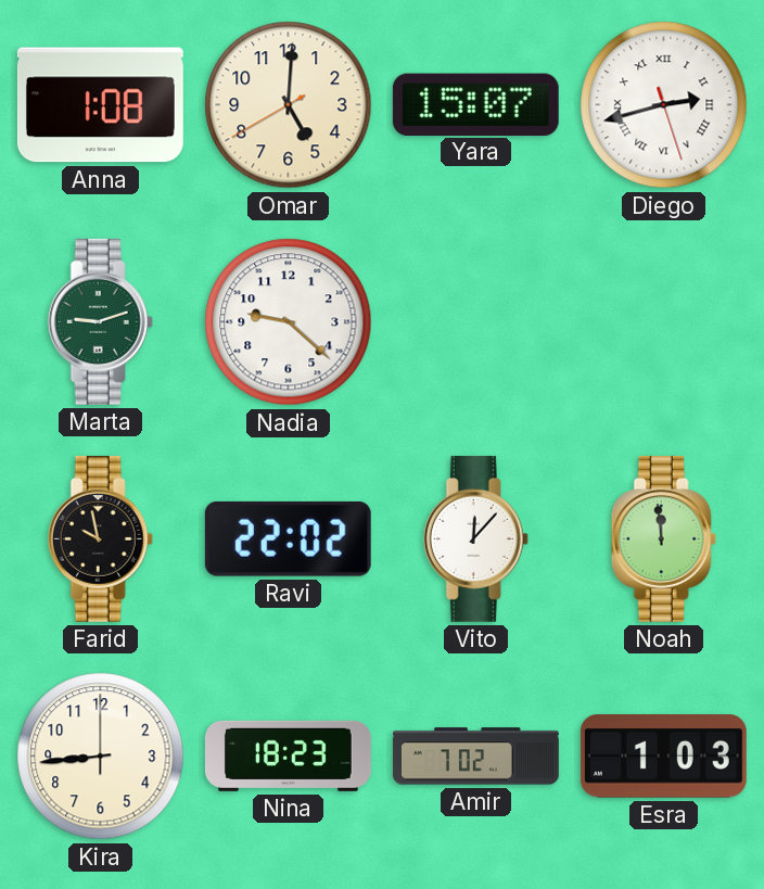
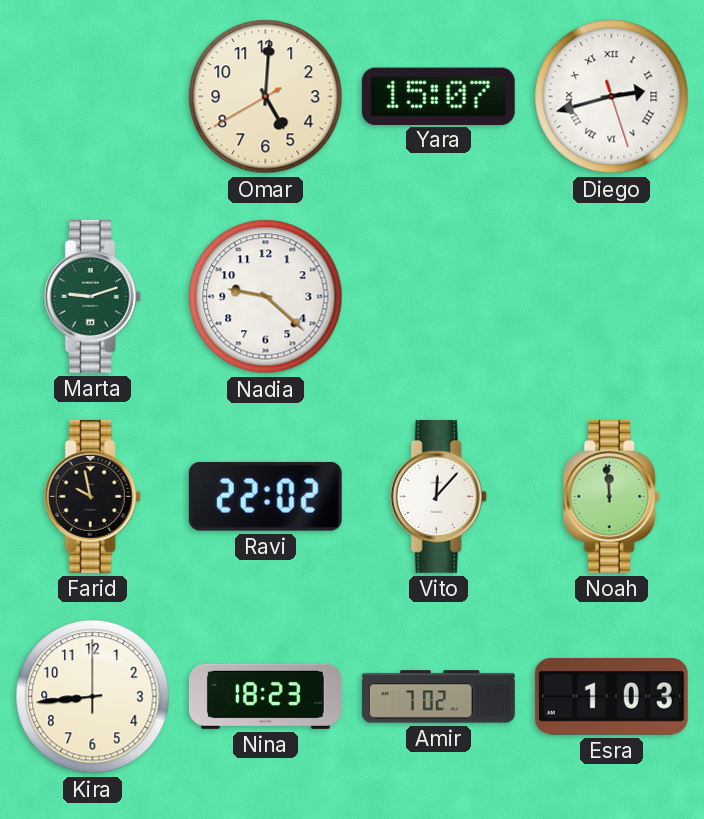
Anna: 1:08 -> none (100, 105)
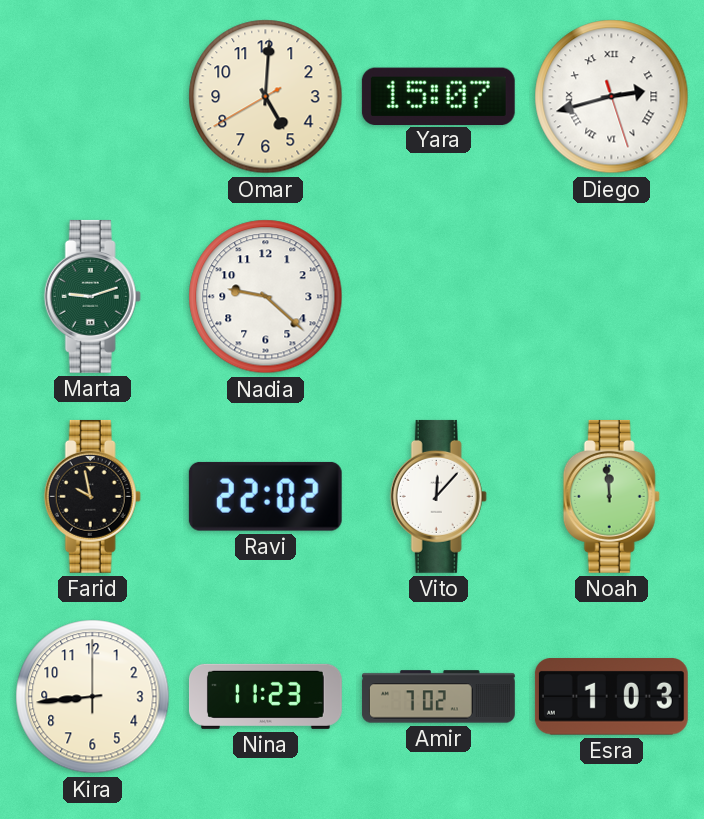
Nina: 18:23 -> 11:23 (265, 696)
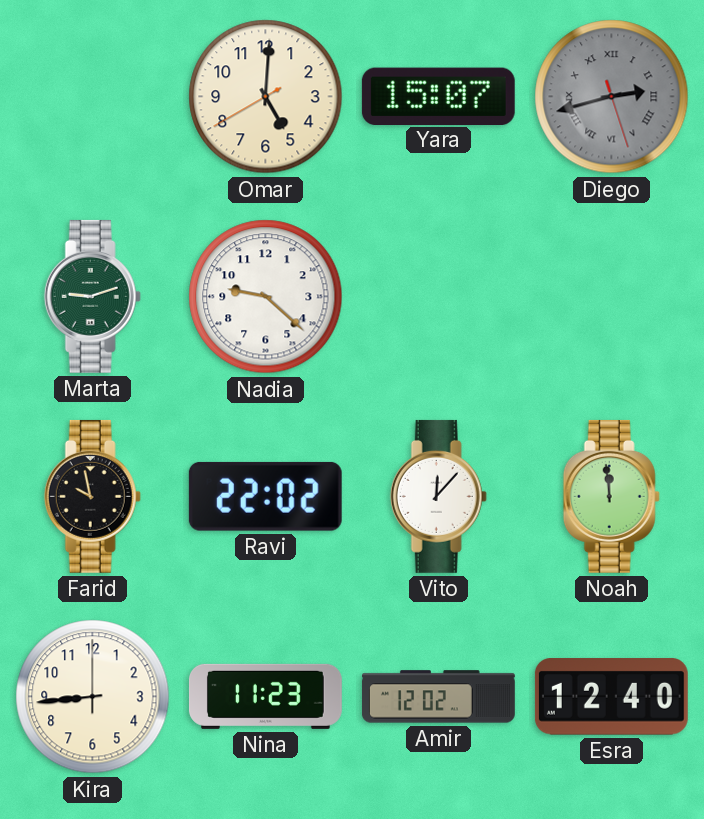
Diego dial: white -> grey (612, 97)
Amir: 7:02 -> 12:02 (438, 697)
Esra: 1:03 -> 12:40 (611, 697)
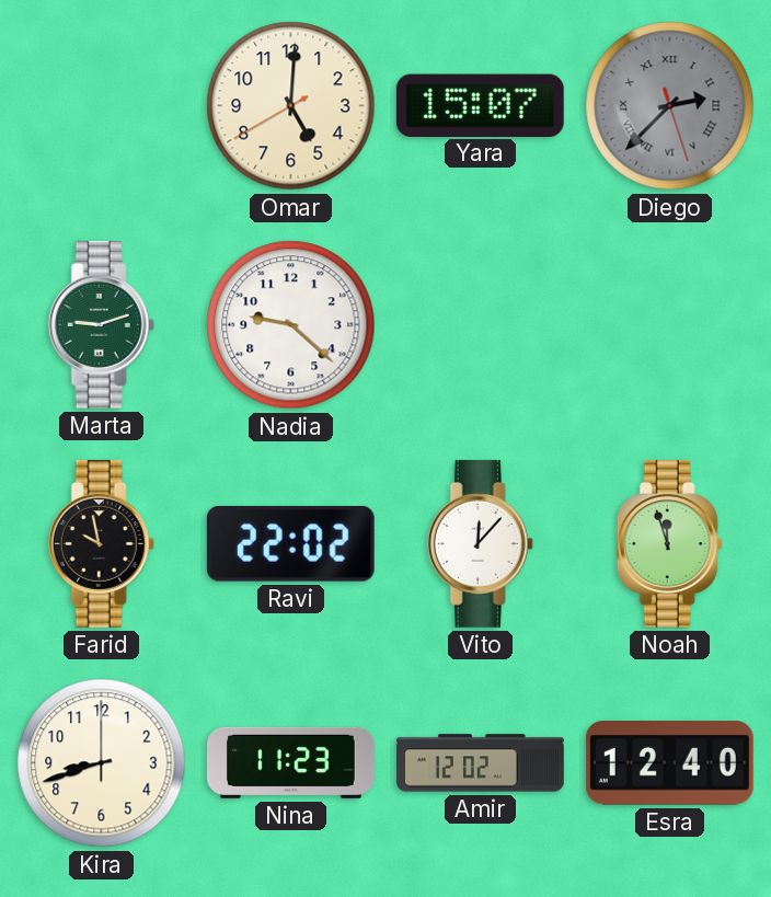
Diego: 2:42 -> 2:37 (670, 106)
Noah: 11:59 -> 11:57 (669, 543)
Kira: 8:44 -> 8:42 (102, 763)
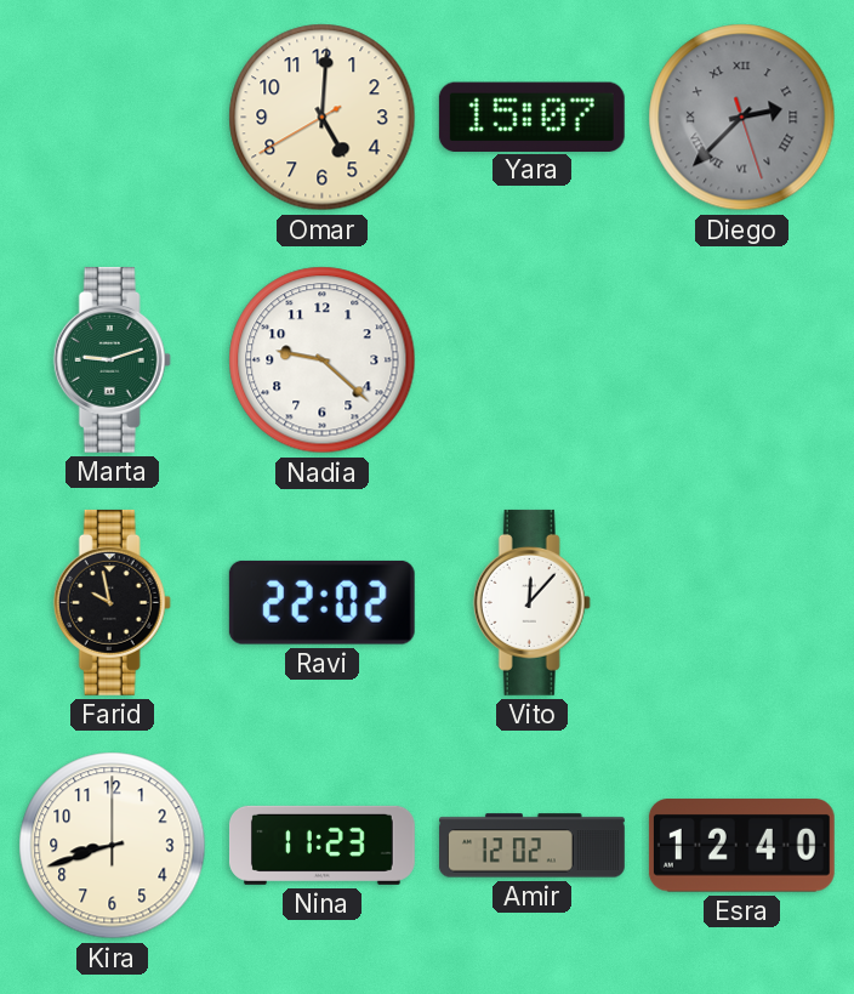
Noah: 11:57 -> none (669, 543)
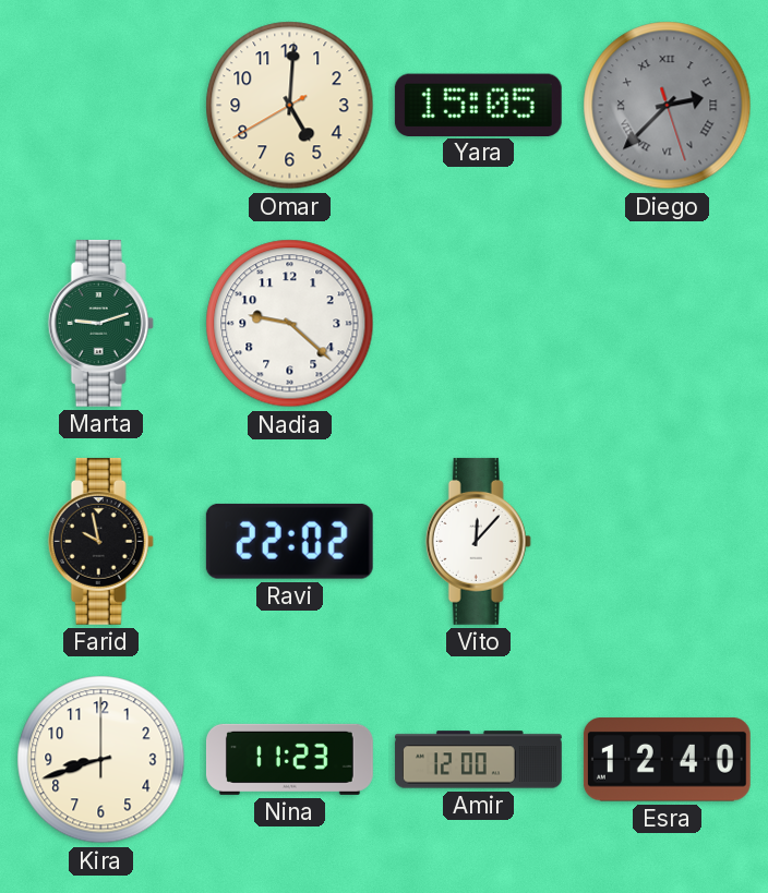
Yara: 15:07 -> 15:05 (478, 105)
Amir: 12:02 -> 12:00 (478, 760)
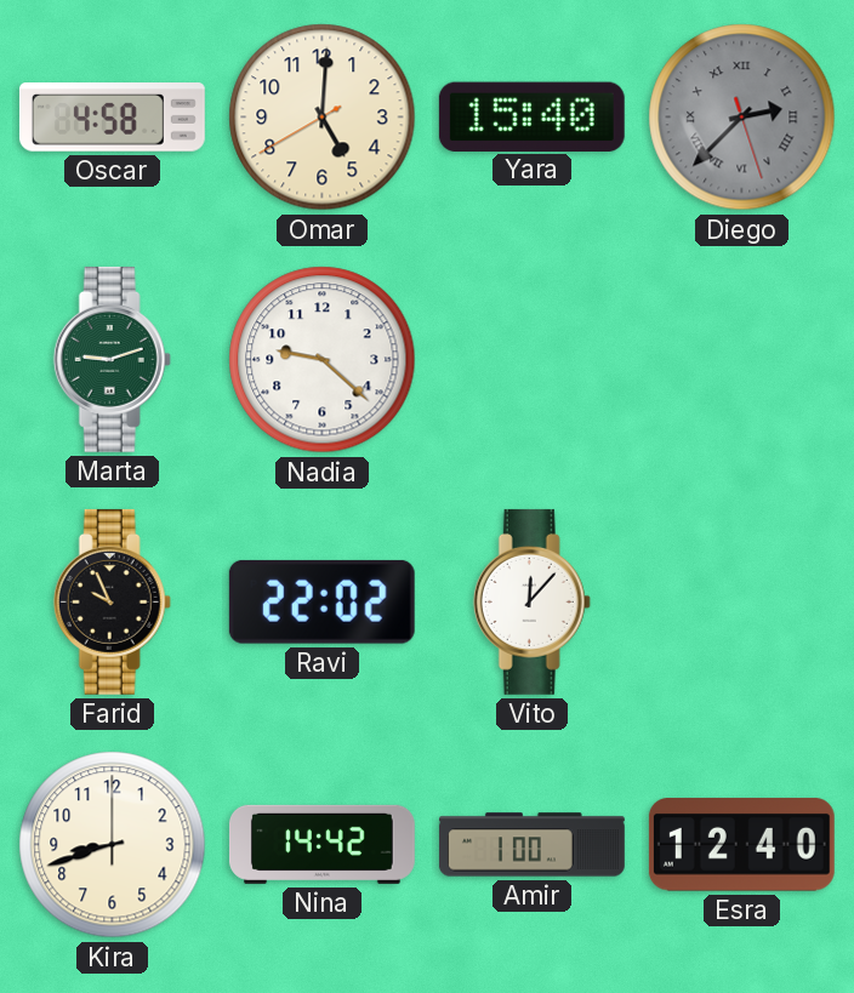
Oscar: none -> 4:58 (112, 118)
Yara: 15:05 -> 15:40 (531, 116)
Farid: 9:58 -> 9:56 (112, 601)
Nina: 11:23 -> 14:42 (321, 844)
Amir: 12:00 -> 1:00 (531, 845)
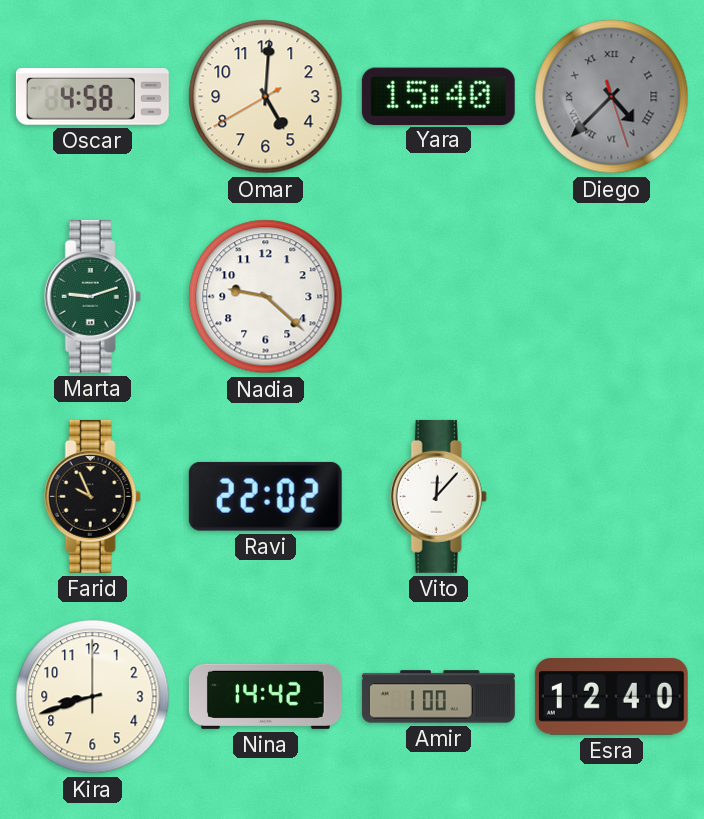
Diego: 2:37 -> 4:37 (612, 97)
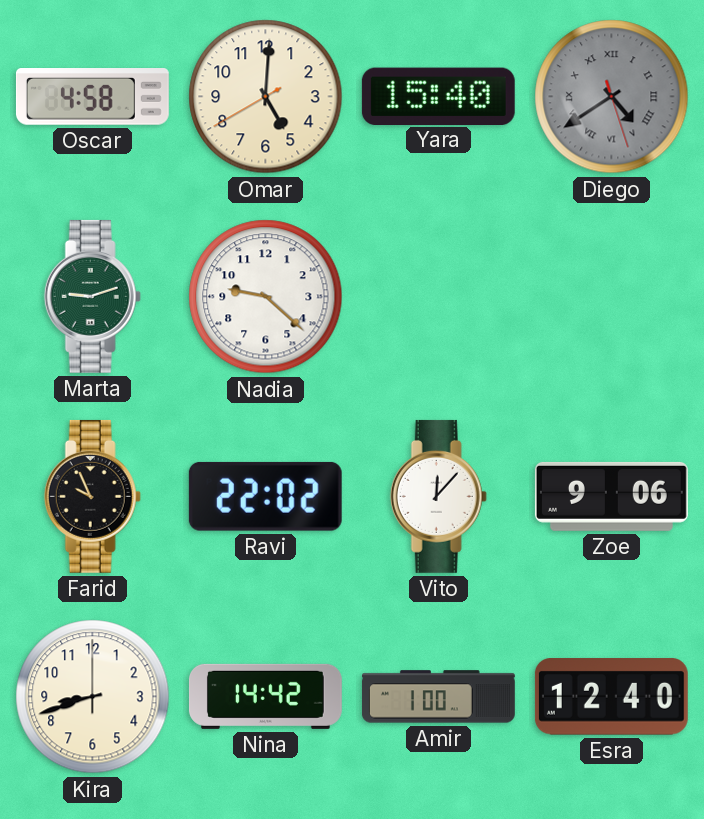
Diego: 4:37 -> 4:39 (612, 97)
Zoe: none -> 9:06 (611, 496)
